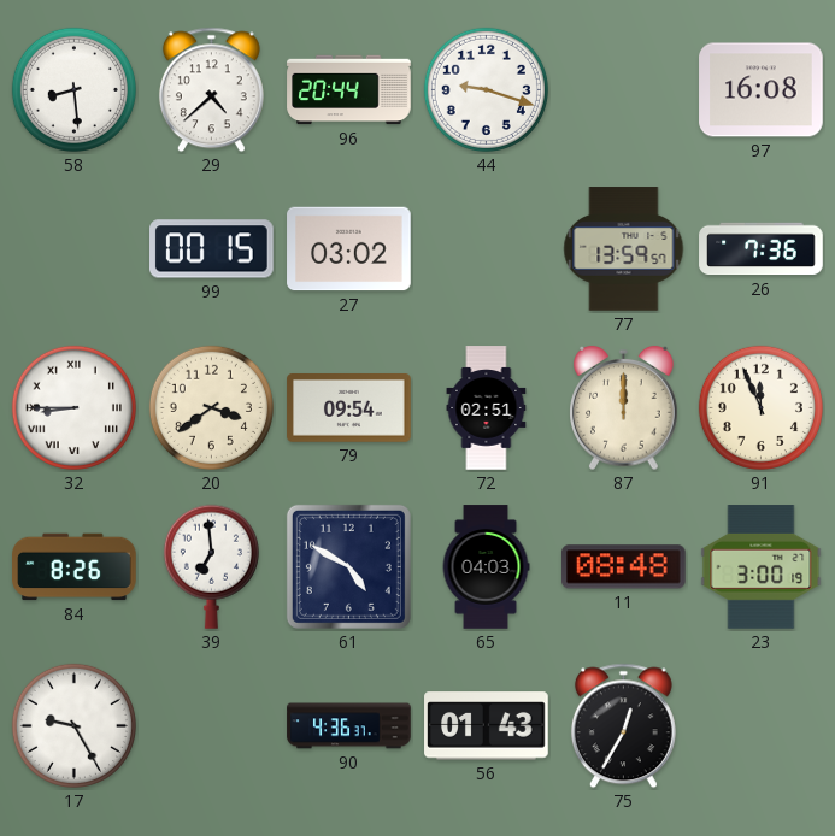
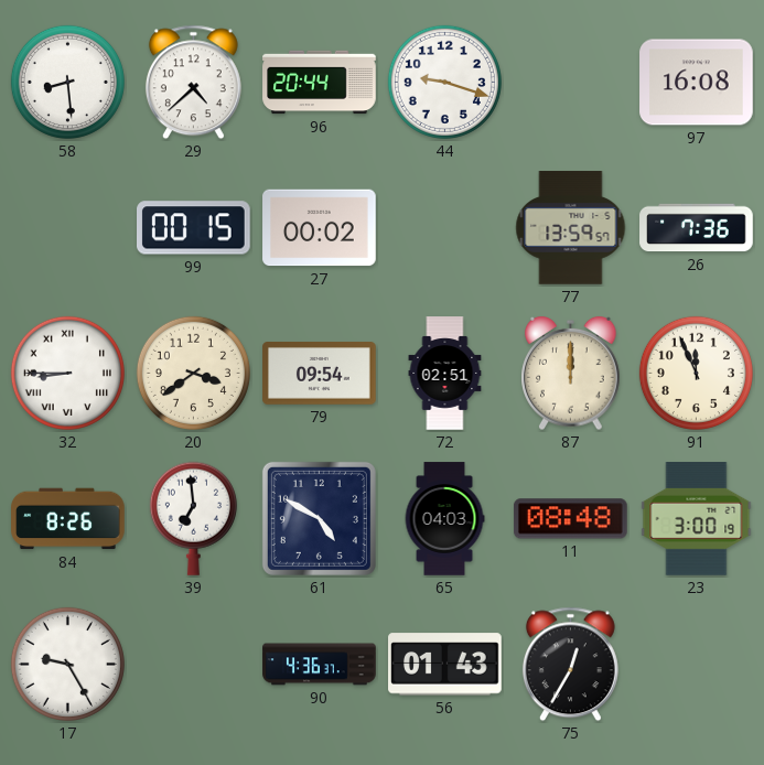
27: 03:02 -> 00:02 (320, 228)
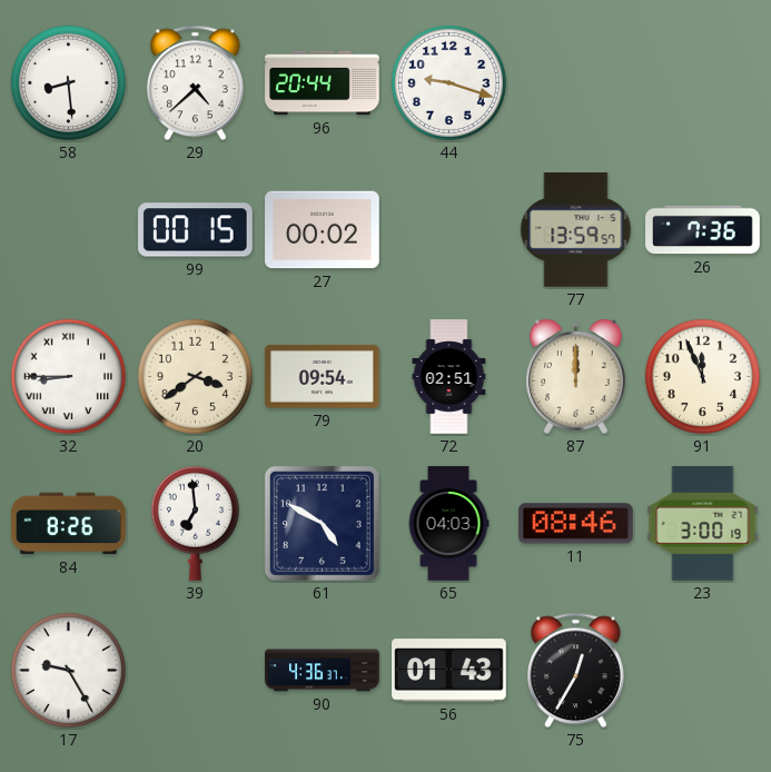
97: 16:08 -> none (697, 83)
11: 08:48 -> 08:46 (576, 524)
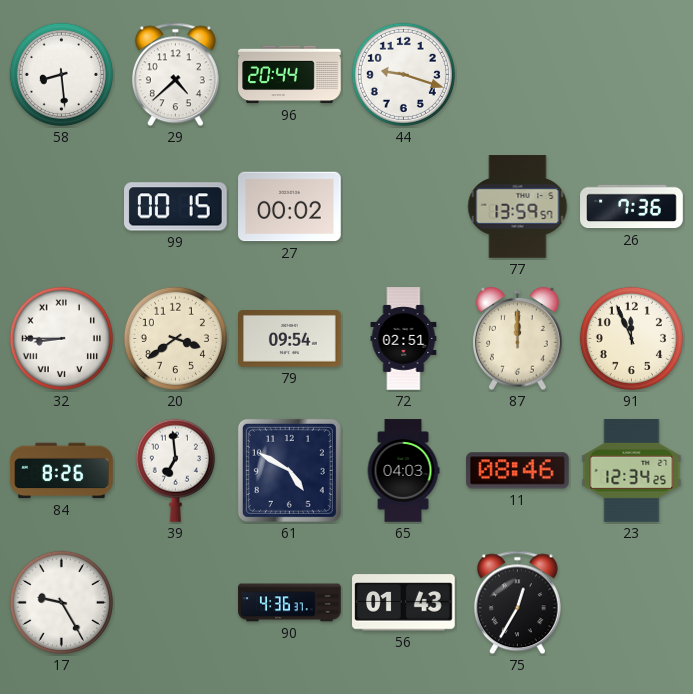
23: 3:00 -> 12:34 (632, 471)
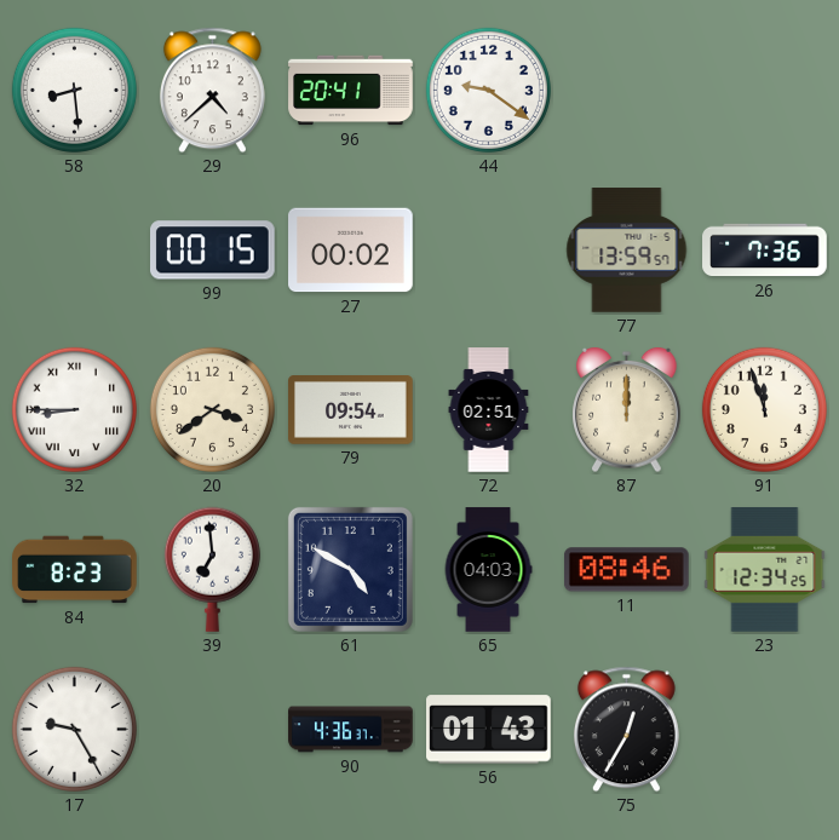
96: 20:44 -> 20:41 (351, 91)
44: 9:18 -> 9:21 (488, 90)
91: 11:56 -> 11:57 (764, 409)
84: 8:26 -> 8:23 (75, 570)
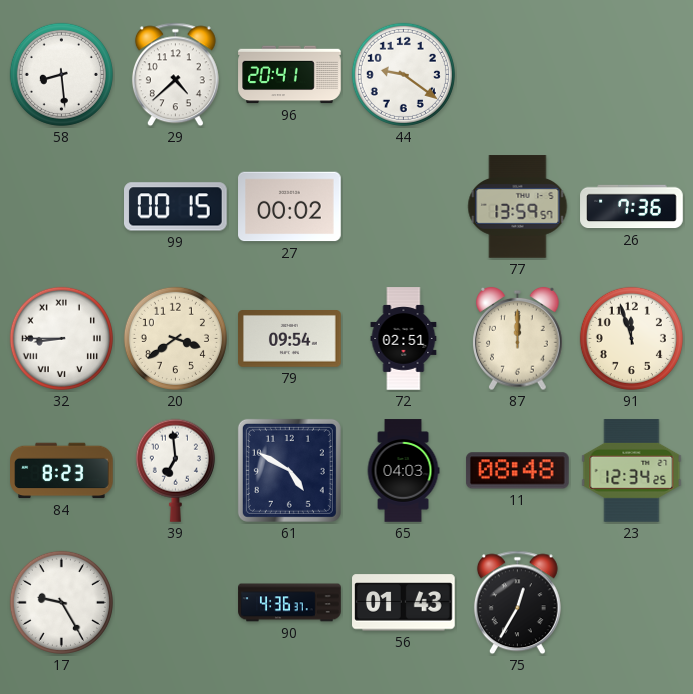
11: 08:46 -> 08:48 (518, 471)
